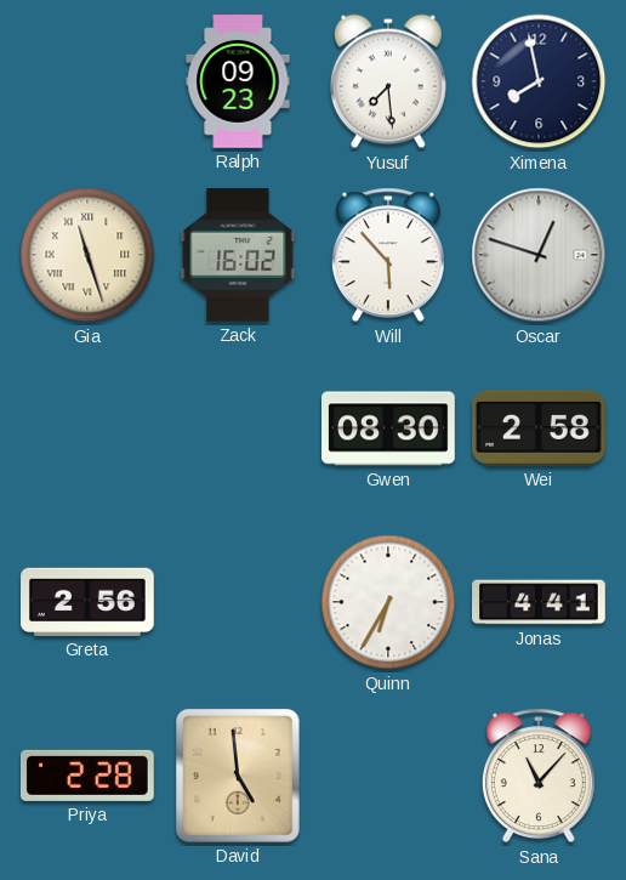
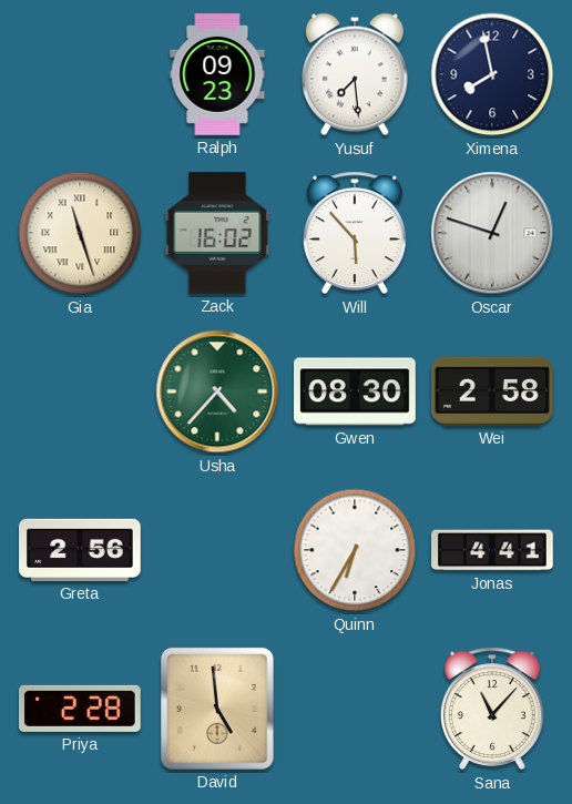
Usha: none -> 4:37 (217, 391)
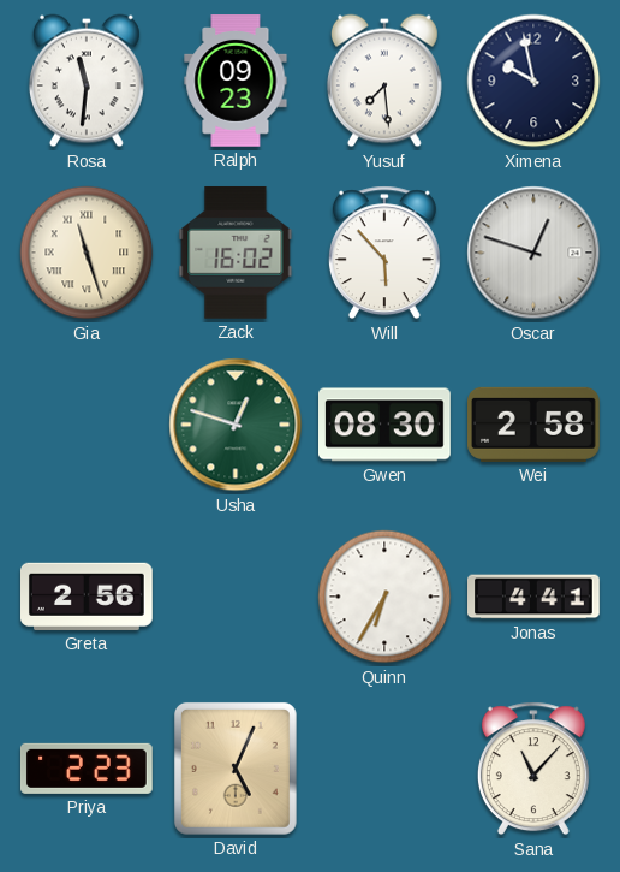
Rosa: none -> 11:31 (87, 81)
Ximena: 7:58 -> 9:58 (533, 81)
Usha: 4:37 -> 12:48 (236, 425)
Priya: 2:28 -> 2:23 (88, 769)
David: 4:59 -> 5:04 (236, 769)
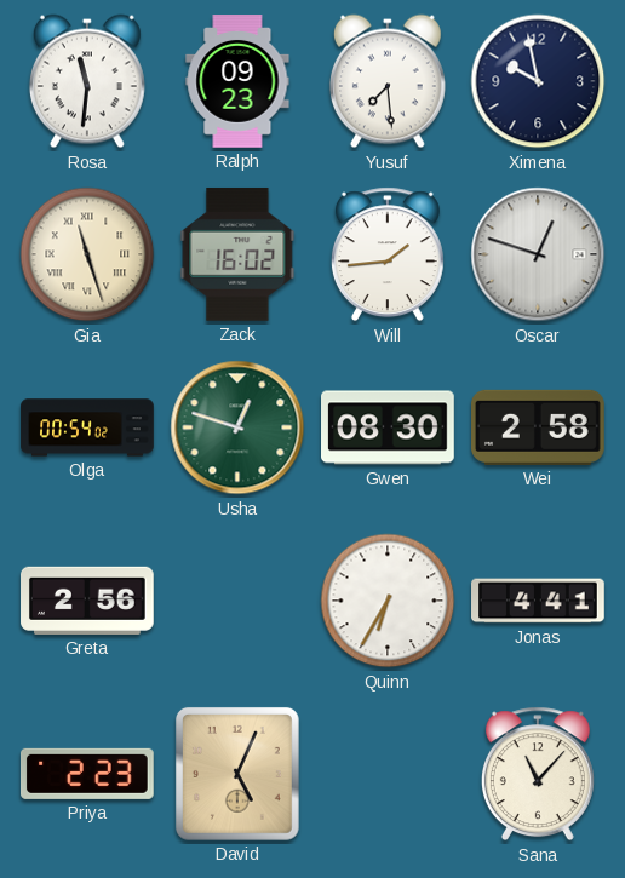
Will: 5:53 -> 1:44 (388, 254)
Olga: none -> 00:54 (87, 427)
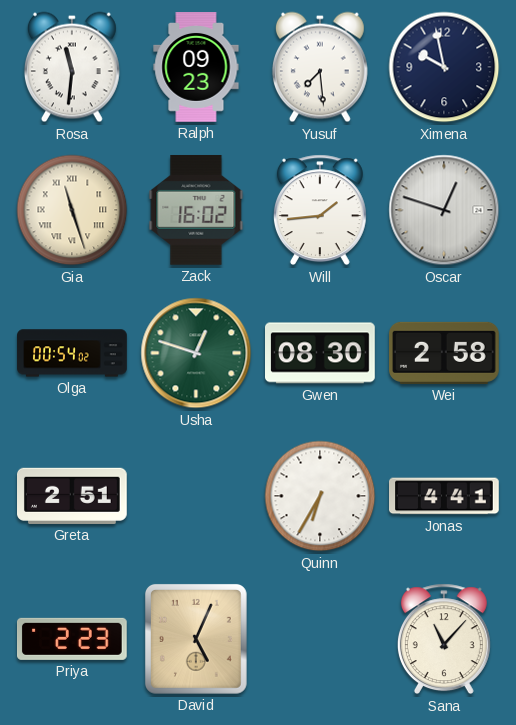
Greta: 2:56 -> 2:51 (73, 496)
